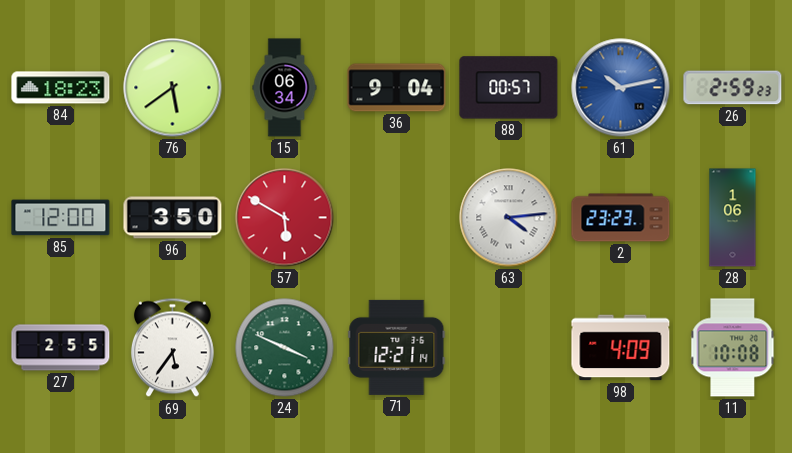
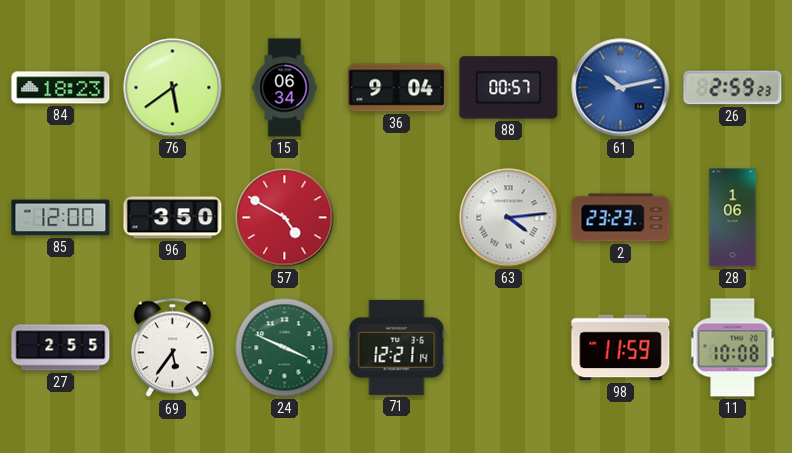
57: 5:50 -> 4:50 (285, 218)
98: 4:09 -> 11:59 (621, 348)
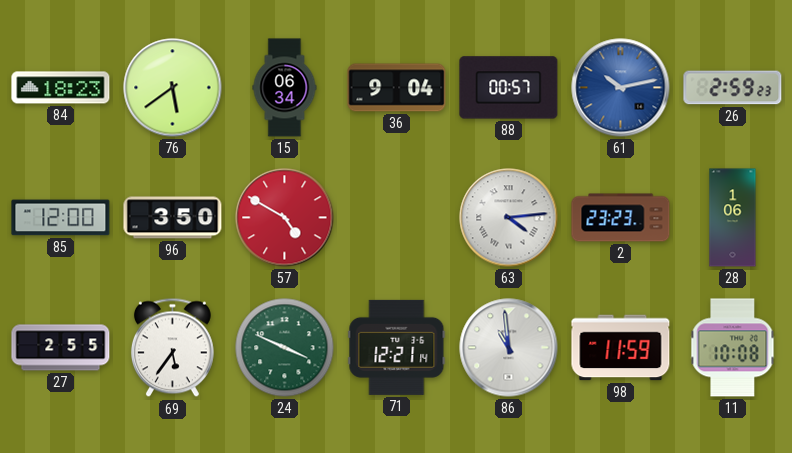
86: none -> 10:59 (509, 348)
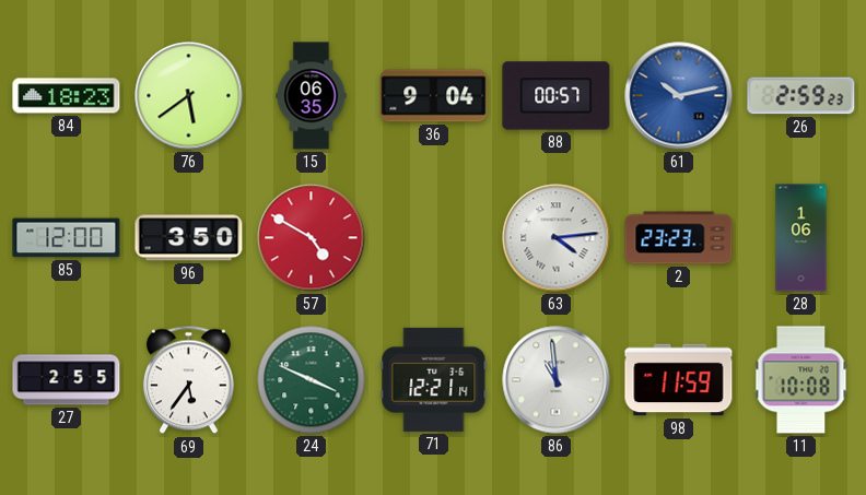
15: 06:34 -> 06:35 (312, 96)
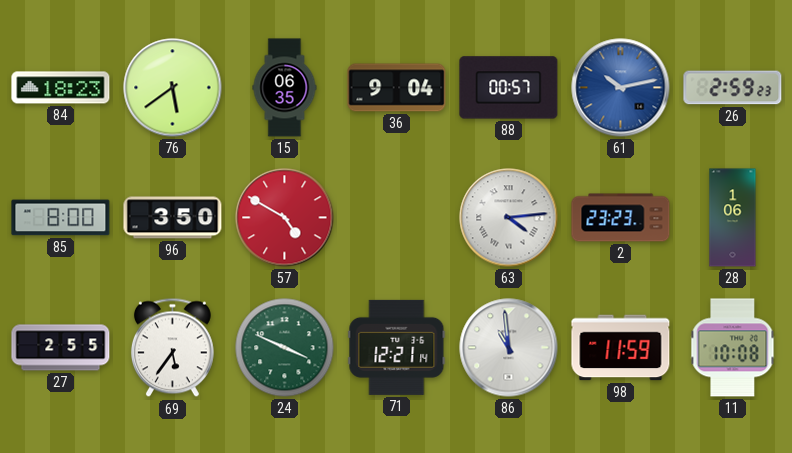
85: 12:00 -> 8:00 (61, 218)
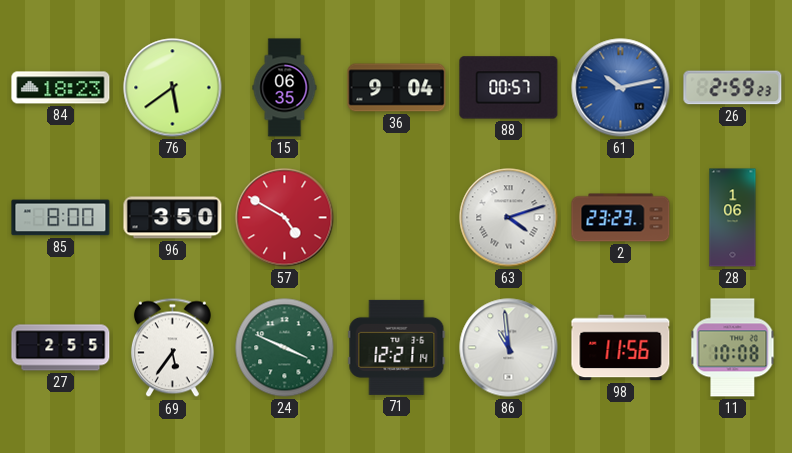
63: 4:14 -> 4:12 (509, 218)
98: 11:59 -> 11:56 (621, 348)
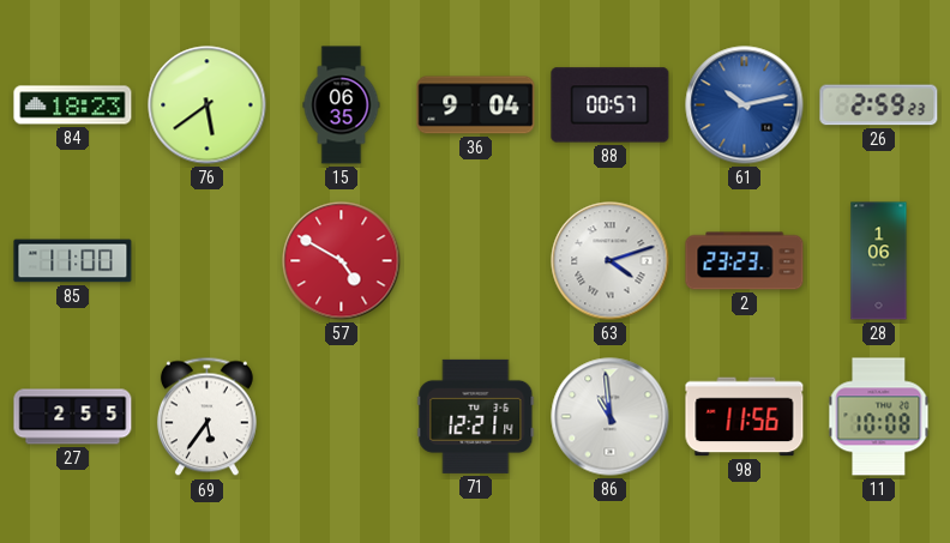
85: 8:00 -> 11:00 (73, 261)
96: 3:50 -> none (173, 218)
24: 3:49 -> none (285, 348)
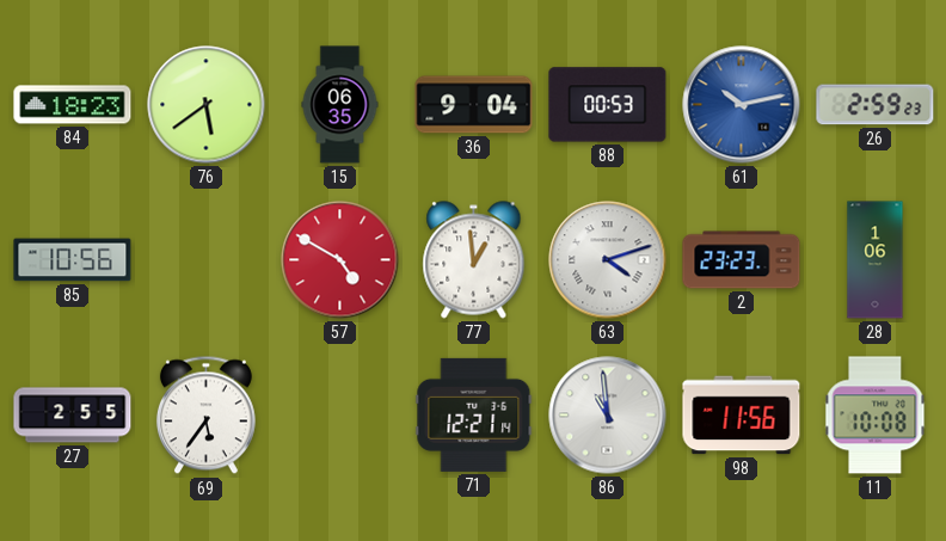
88: 00:57 -> 00:53 (608, 105)
85: 11:00 -> 10:56 (73, 260)
77: none -> 12:59 (474, 260)
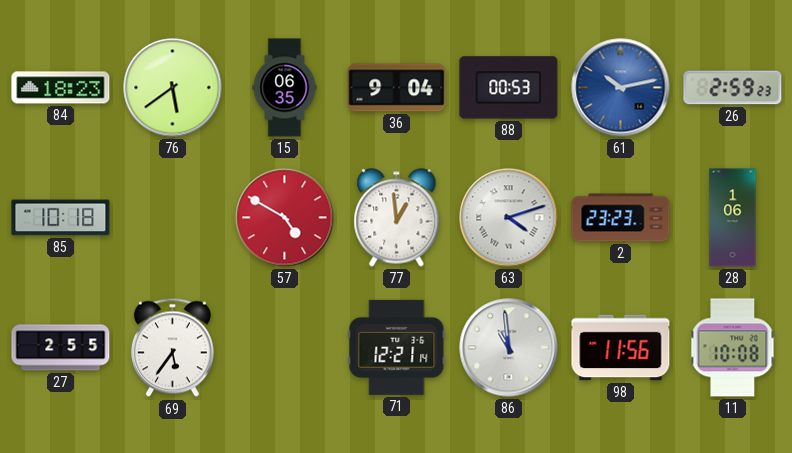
85: 10:56 -> 10:18 (61, 218)
